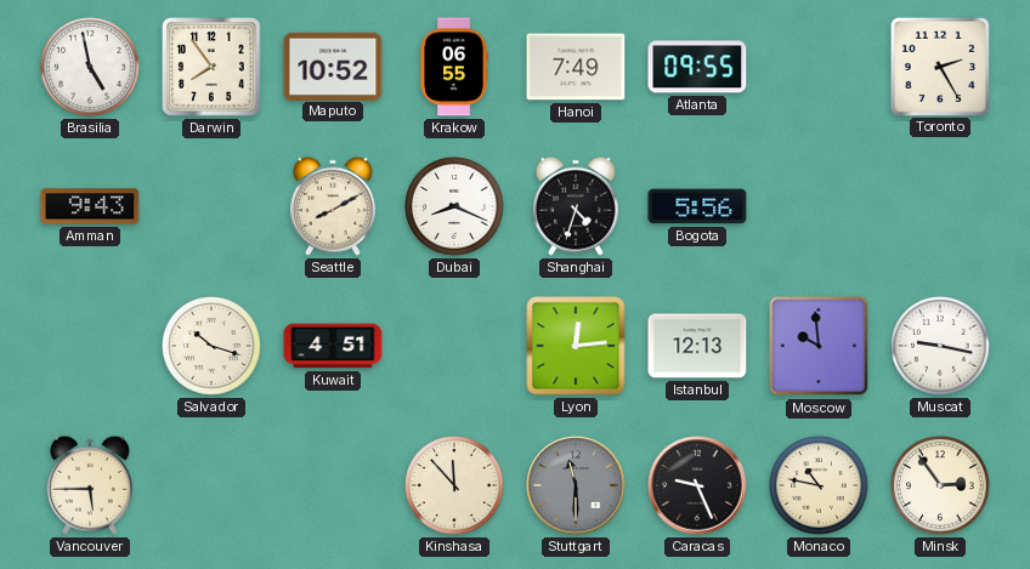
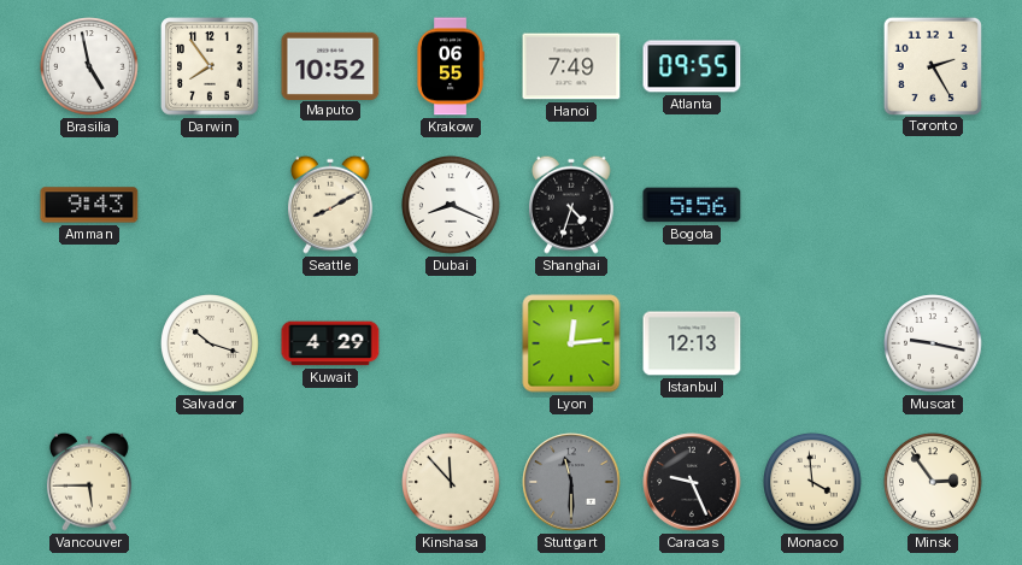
Kuwait: 4:51 -> 4:29 (330, 343)
Moscow: 9:59 -> none (819, 346)
Monaco: 10:47 -> 3:59 (812, 482)
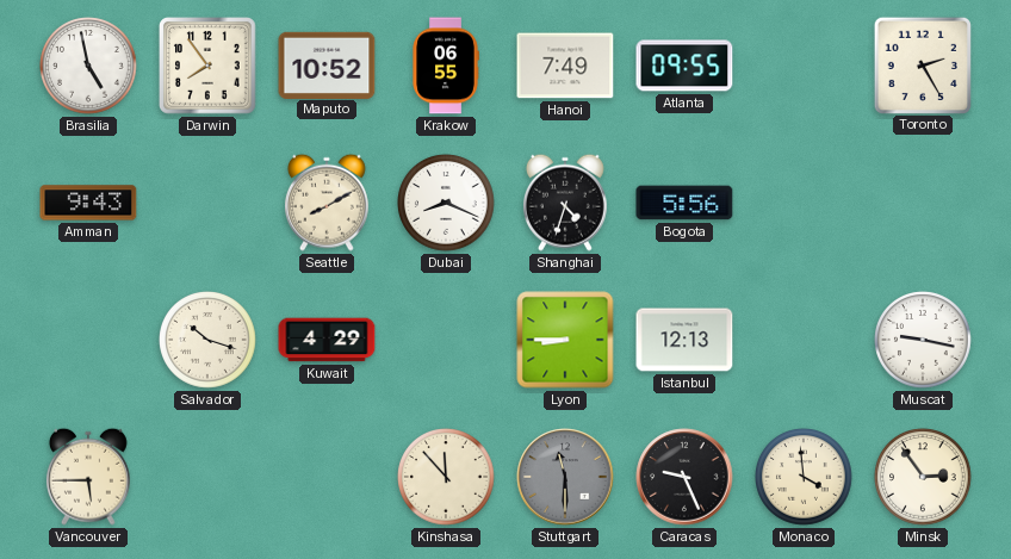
Lyon: 12:14 -> 8:45 (565, 340)
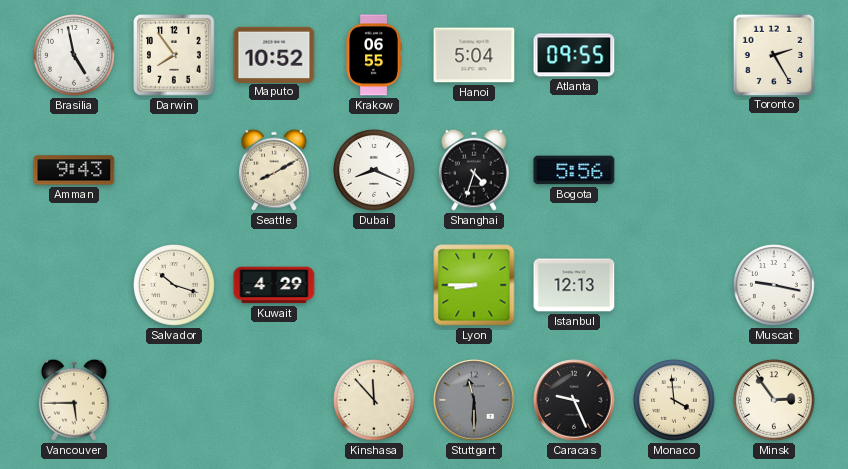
Hanoi: 7:49 -> 5:04 (474, 55)
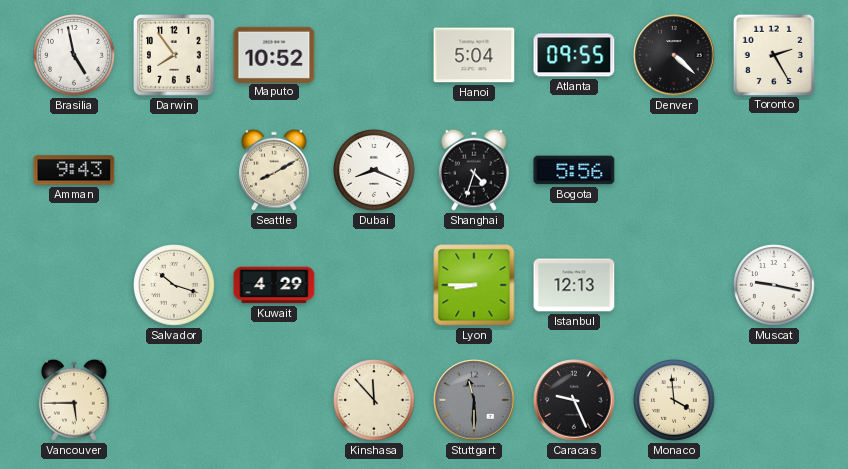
Krakow: 06:55 -> none (374, 55)
Denver: none -> 4:22 (674, 55)
Minsk: 2:54 -> none (774, 400)
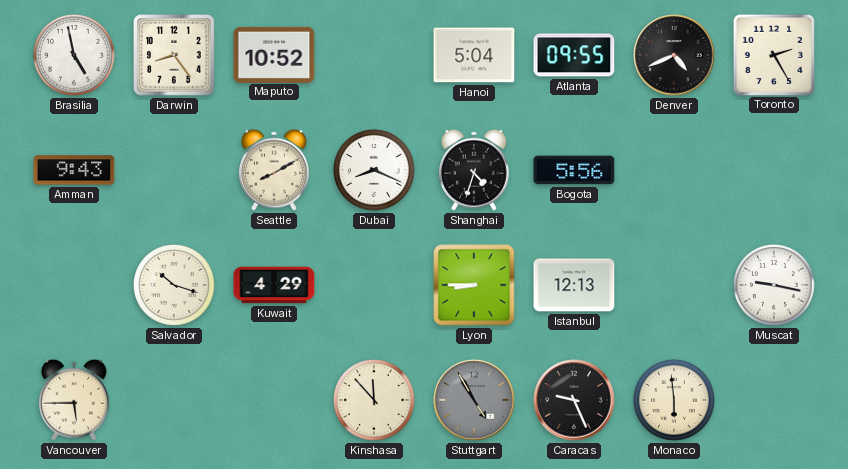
Darwin: 7:54 -> 8:24 (174, 55)
Denver: 4:22 -> 4:41 (674, 55)
Stuttgart: 11:30 -> 4:55 (474, 400)
Monaco: 3:59 -> 5:59 (674, 400)
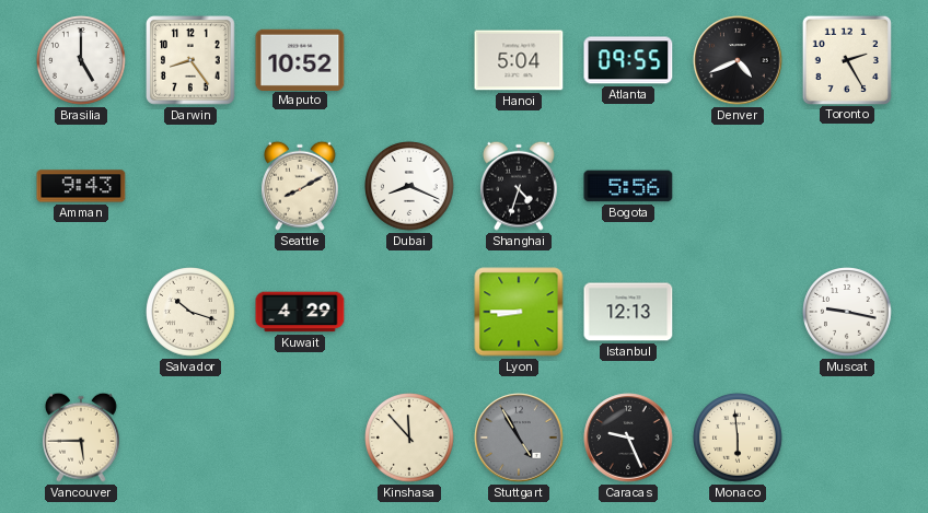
Brasilia: 4:58 -> 5:00 (81, 60)
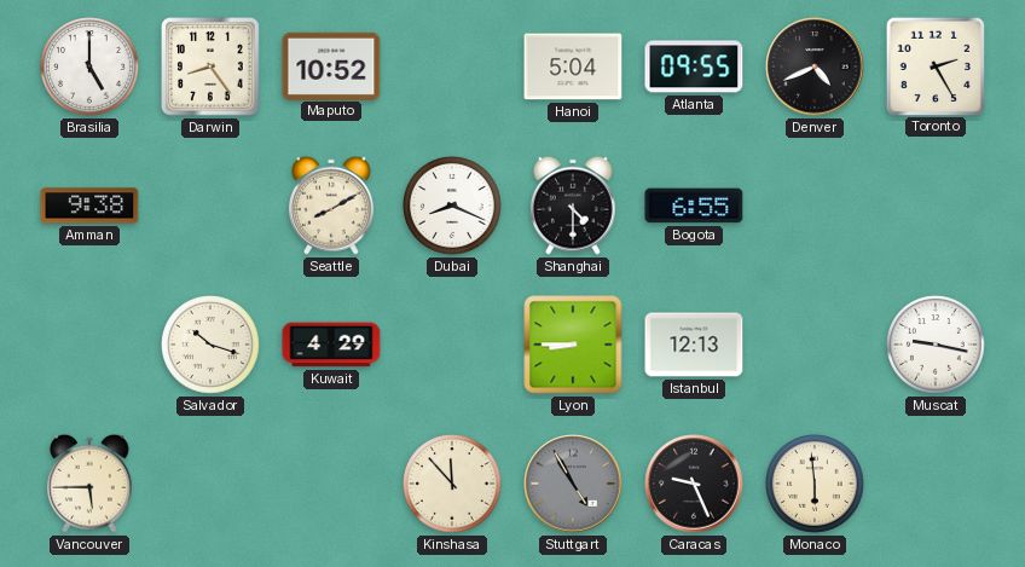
Amman: 9:43 -> 9:38 (89, 206)
Shanghai: 4:33 -> 4:30 (573, 206)
Bogota: 5:56 -> 6:55 (694, 206)
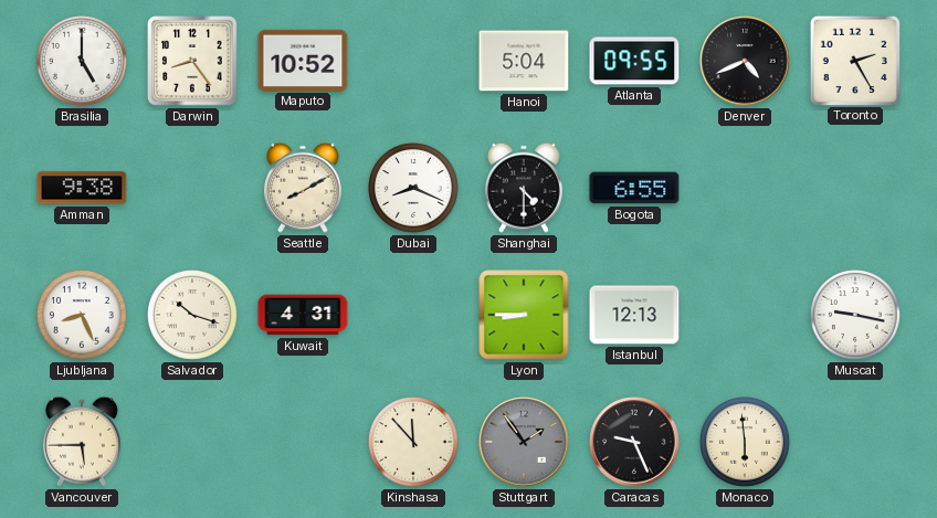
Ljubljana: none -> 8:26 (82, 315)
Kuwait: 4:29 -> 4:31 (303, 315)
Stuttgart: 4:55 -> 1:54 (524, 442)
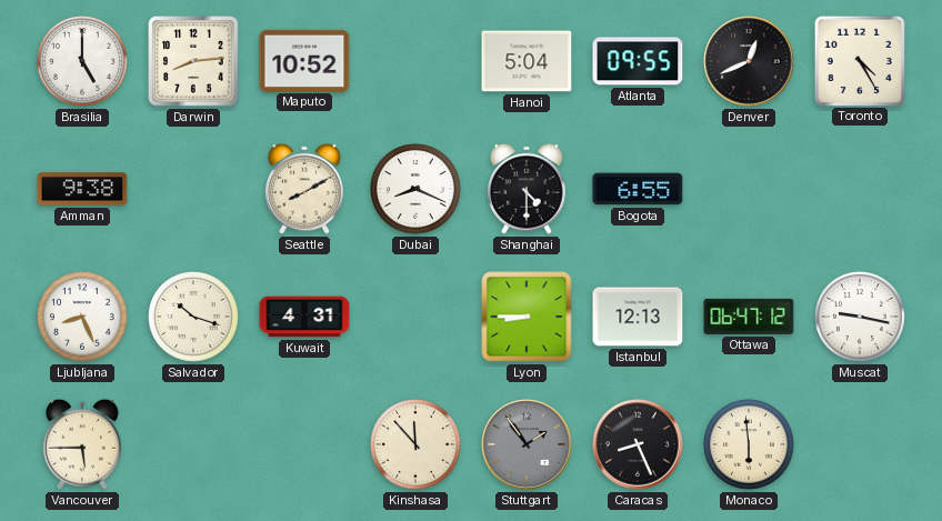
Darwin: 8:24 -> 8:14 (193, 61)
Denver: 4:41 -> 12:41 (749, 61)
Toronto: 2:25 -> 4:25 (859, 60)
Ottawa: none -> 06:47 (749, 317)
Caracas: 9:26 -> 8:26 (638, 444)
